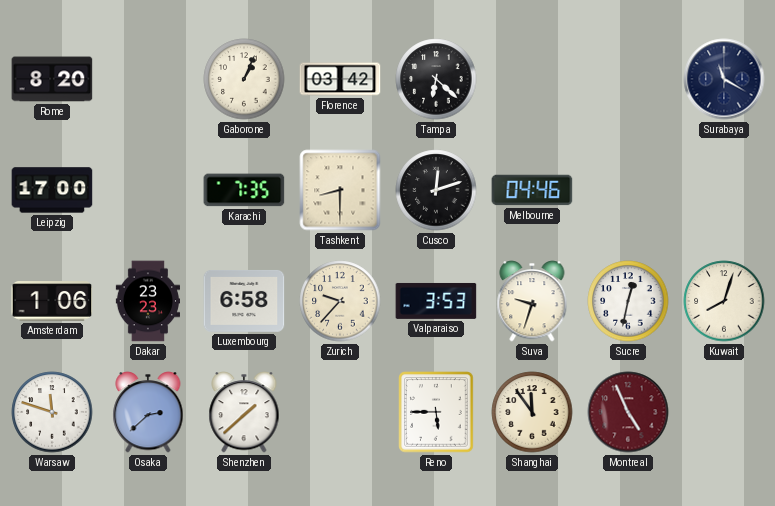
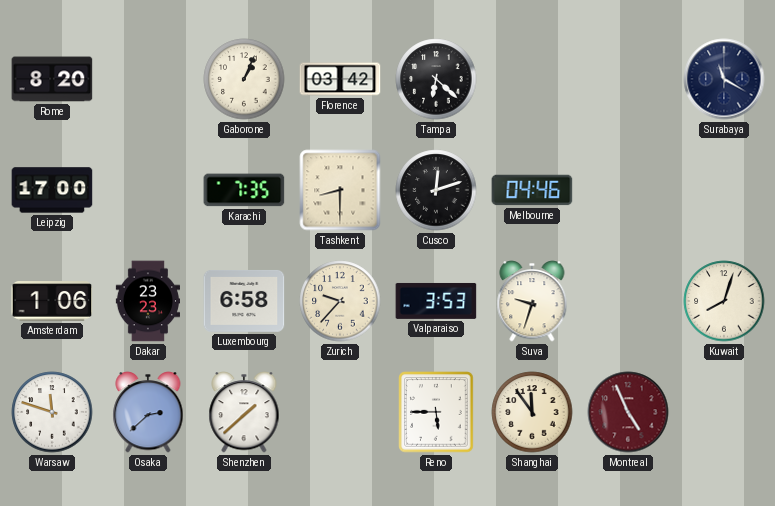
Sucre: 12:32 -> none (628, 301)
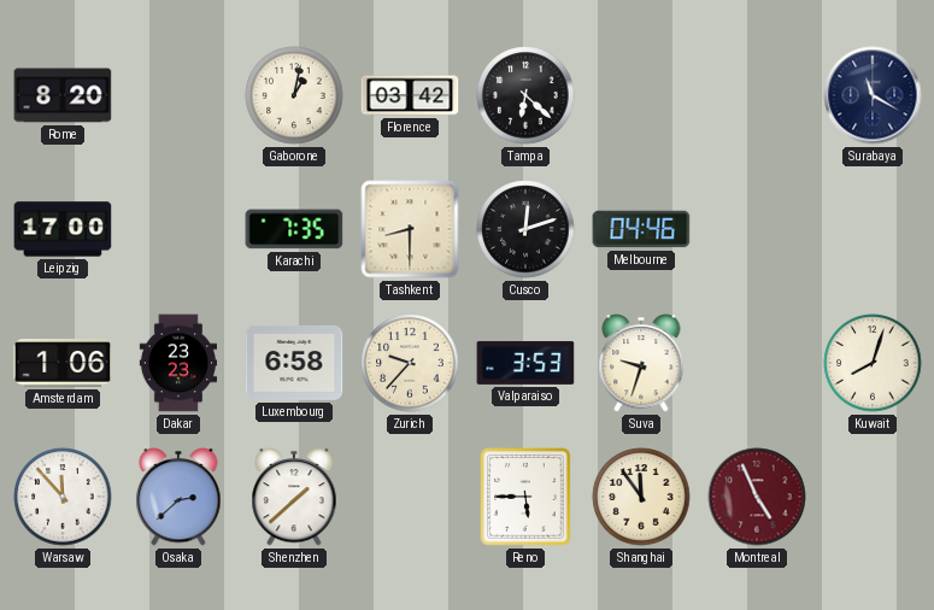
Gaborone: 1:04 -> 1:02 (294, 95)
Warsaw: 11:48 -> 11:53 (63, 497)
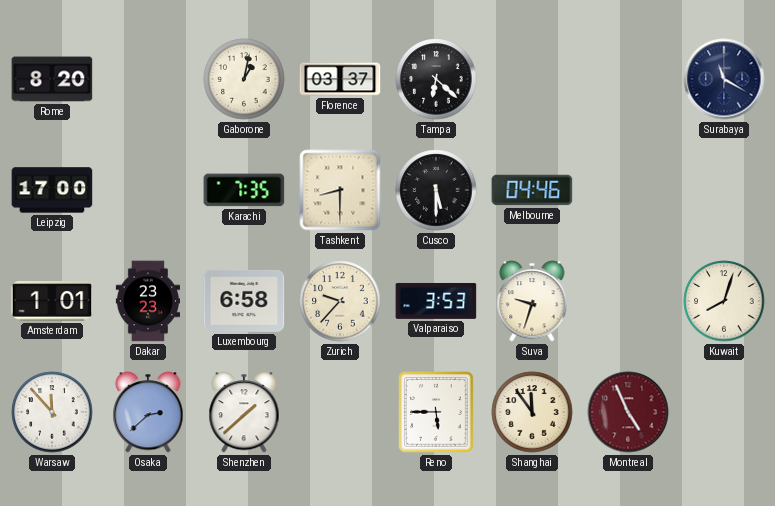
Florence: 03:42 -> 03:37 (340, 79)
Cusco: 12:12 -> 5:30 (436, 190)
Amsterdam: 1:06 -> 1:01 (52, 301)
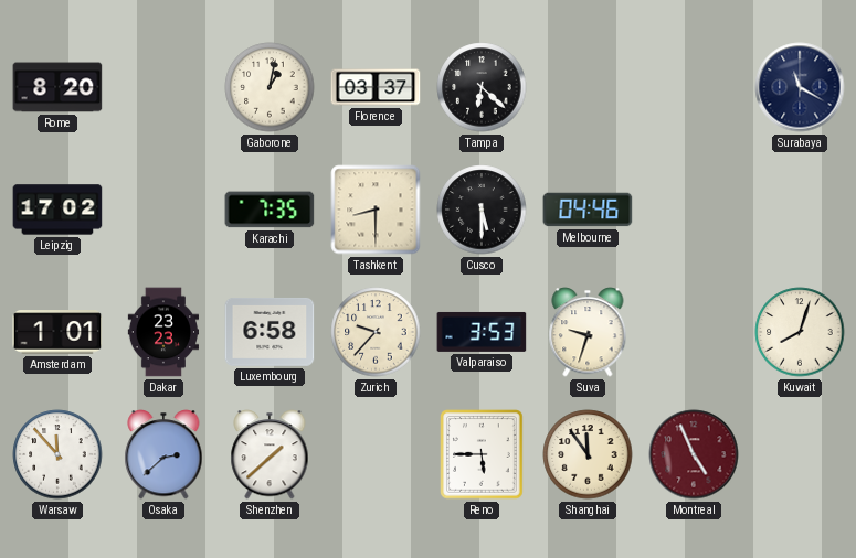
Leipzig: 17:00 -> 17:02 (57, 210)
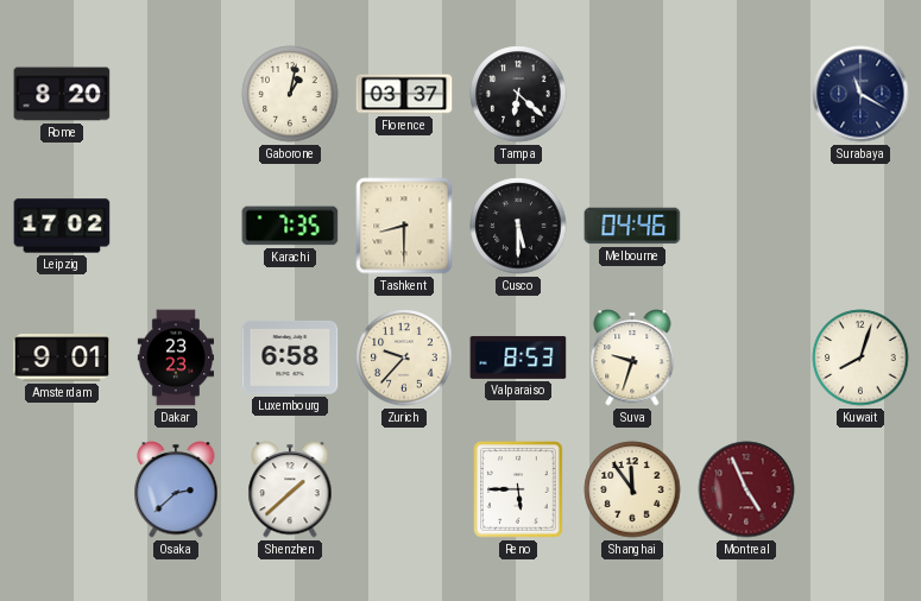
Amsterdam: 1:01 -> 9:01 (62, 358)
Valparaiso: 3:53 -> 8:53 (518, 358)
Warsaw: 11:53 -> none (57, 454)
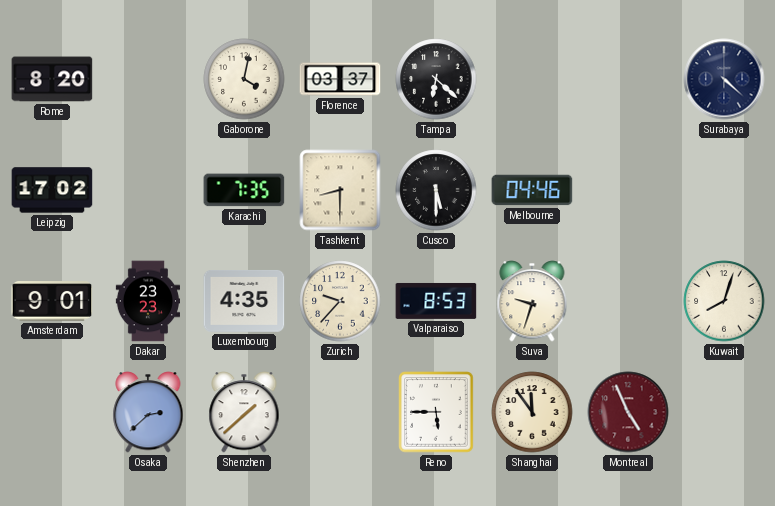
Gaborone: 1:02 -> 4:02 (244, 79)
Surabaya: 11:20 -> 4:22 (724, 79)
Luxembourg: 6:58 -> 4:35 (244, 301)
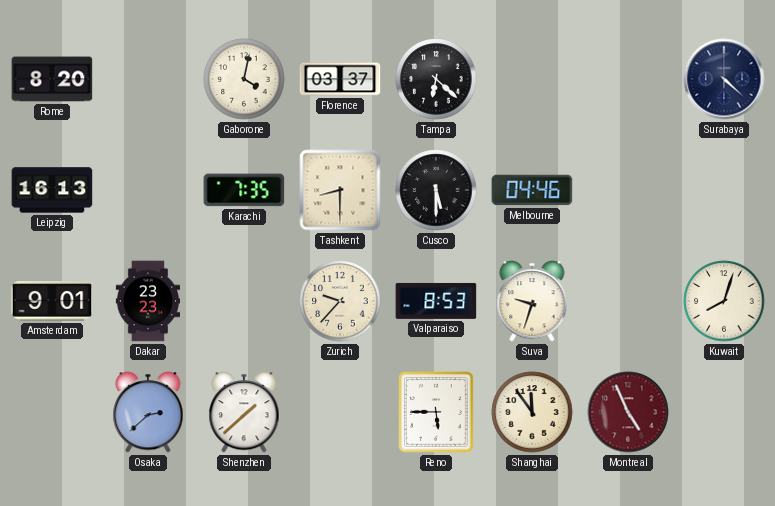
Leipzig: 17:02 -> 16:13 (52, 190)
Luxembourg: 4:35 -> none (244, 301)
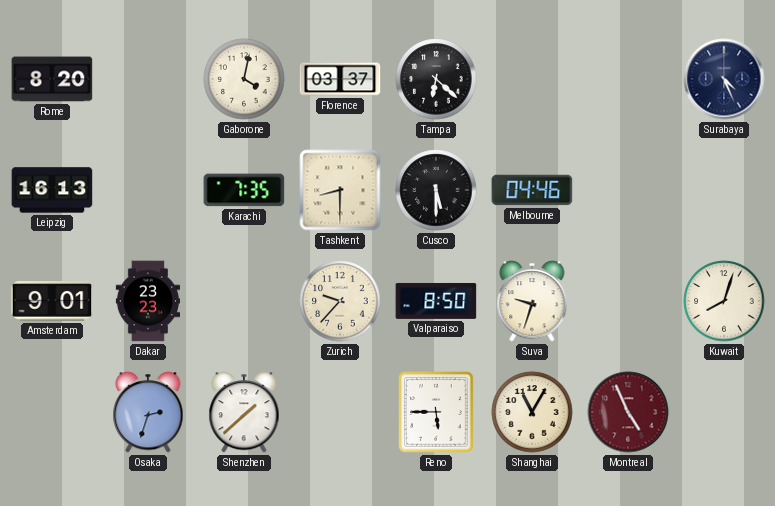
Surabaya: 4:22 -> 4:26 (724, 79)
Valparaiso: 8:53 -> 8:50 (436, 301)
Osaka: 2:38 -> 2:33 (148, 412)
Shanghai: 11:54 -> 11:05 (532, 412)
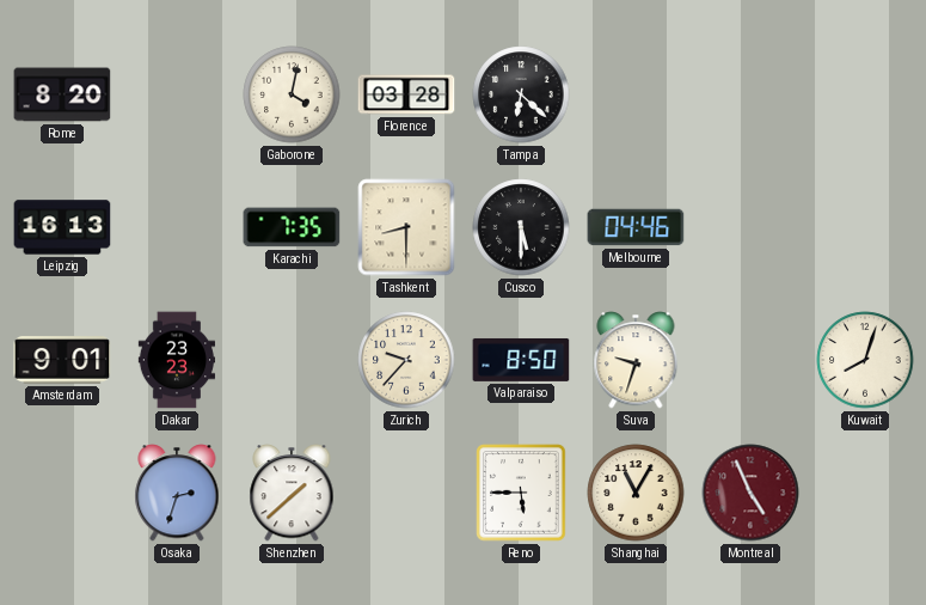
Florence: 03:37 -> 03:28 (406, 94)
Surabaya: 4:26 -> none (724, 79)
